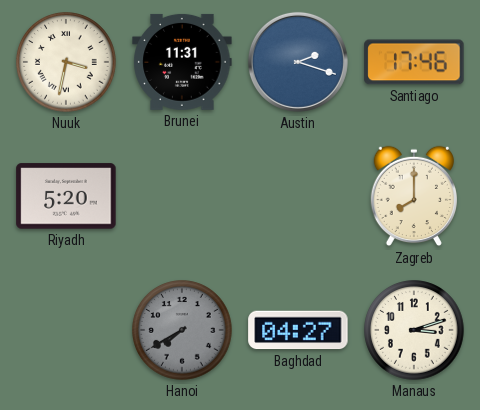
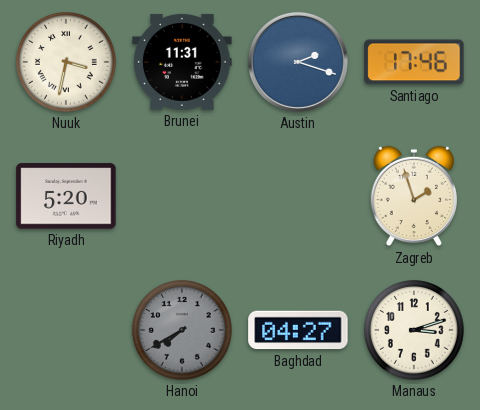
Zagreb: 8:00 -> 1:57 (413, 196)
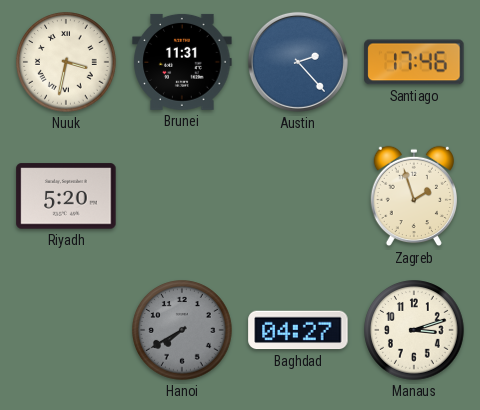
Austin: 2:18 -> 2:23 (298, 62)
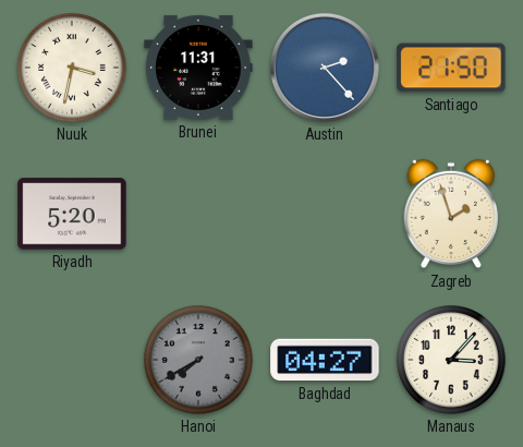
Santiago: 17:46 -> 21:50 (451, 68)
Manaus: 3:12 -> 3:07 (451, 360)
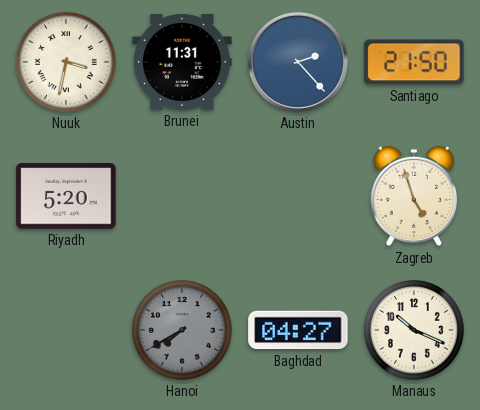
Zagreb: 1:57 -> 4:57 (413, 196)
Manaus: 3:07 -> 10:19 (414, 330)
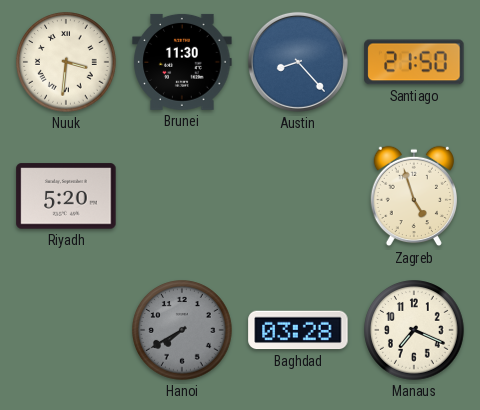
Nuuk: 3:32 -> 3:31 (66, 62)
Brunei: 11:31 -> 11:30 (182, 62)
Austin: 2:23 -> 8:23 (298, 62)
Baghdad: 04:27 -> 03:28 (298, 330)
Manaus: 10:19 -> 7:19 (414, 330)
